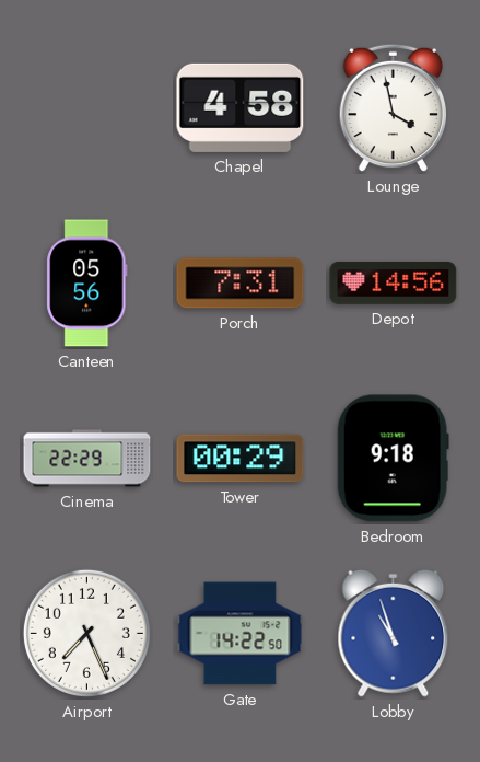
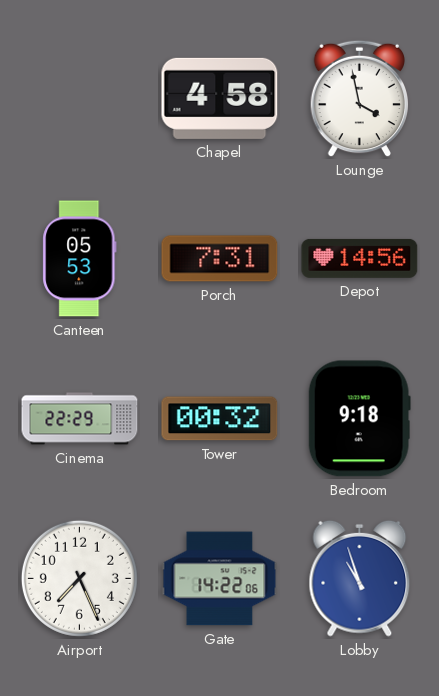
Canteen: 05:56 -> 05:53 (80, 259)
Tower: 00:29 -> 00:32 (220, 419)
Gate: 14:22:50 -> 14:22:06 (220, 579)
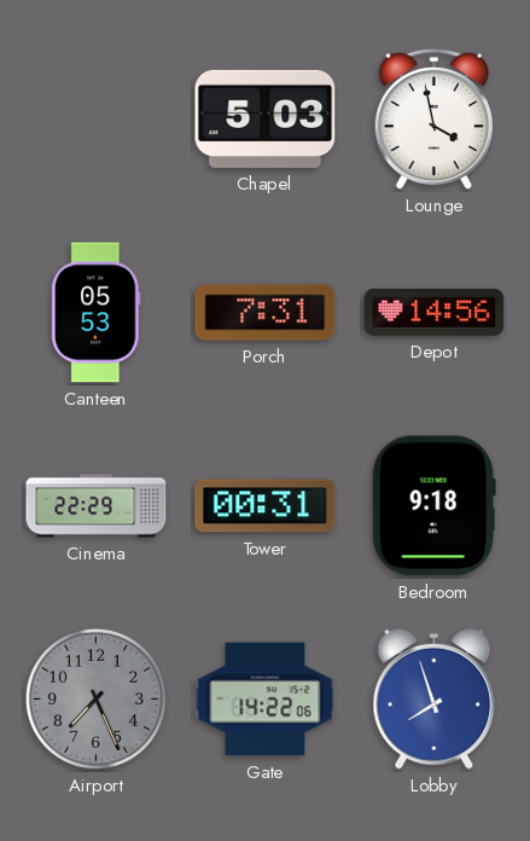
Chapel: 4:58 -> 5:03 (266, 118)
Tower: 00:32 -> 00:31 (266, 506)
Airport dial: white -> grey (95, 698)
Lobby: 10:57 -> 7:57 (435, 698)
